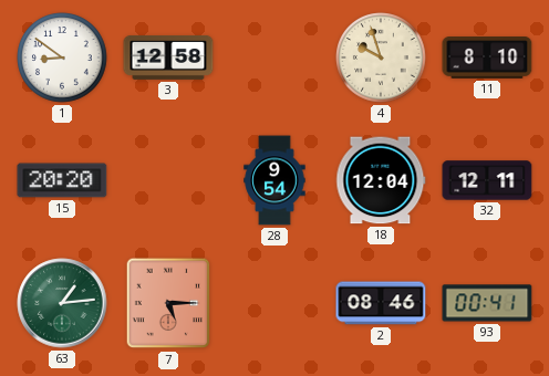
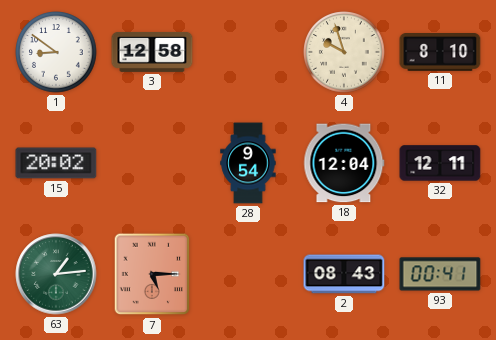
15: 20:20 -> 20:02 (56, 163)
2: 08:46 -> 08:43 (344, 274)
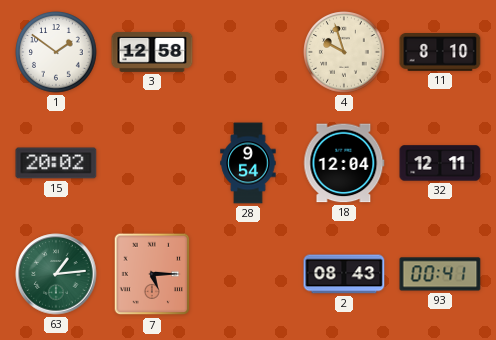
1: 8:51 -> 1:51 (56, 52)
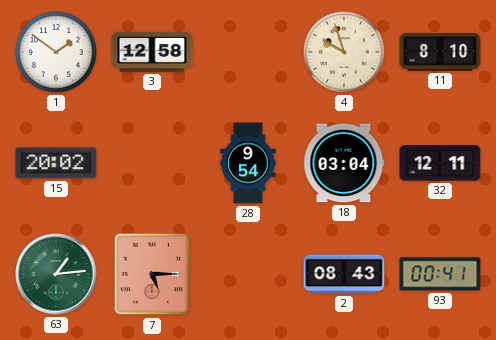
18: 12:04 -> 03:04 (344, 163)
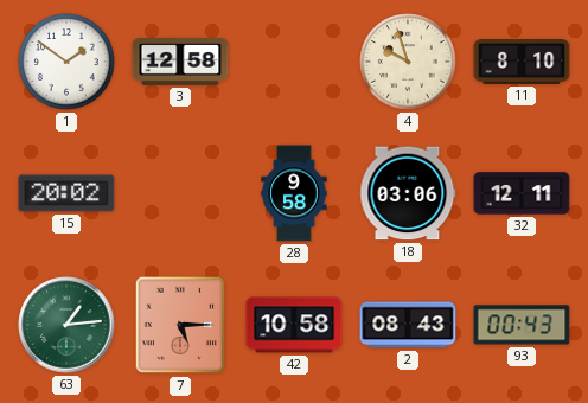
28: 9:54 -> 9:58 (294, 193)
18: 03:04 -> 03:06 (408, 193)
42: none -> 10:58 (294, 325)
93: 00:41 -> 00:43 (522, 325)
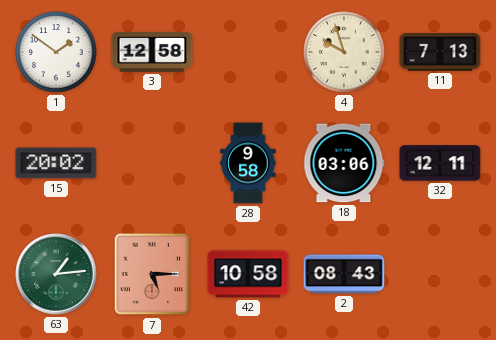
11: 8:10 -> 7:13 (440, 53)
93: 00:43 -> none (522, 325)
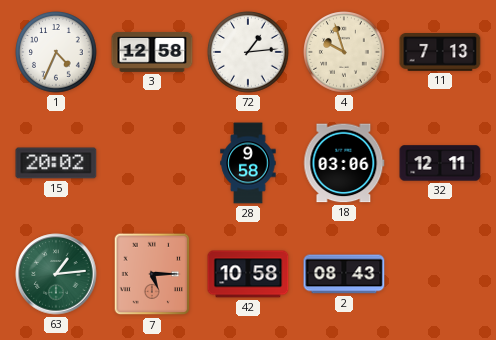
1: 1:51 -> 4:34 (56, 52)
72: none -> 1:14 (248, 52)
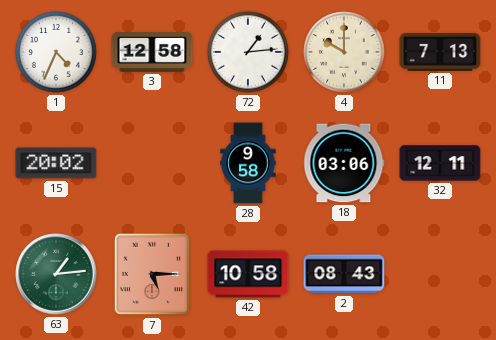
4: 9:57 -> 10:00 (344, 52)
